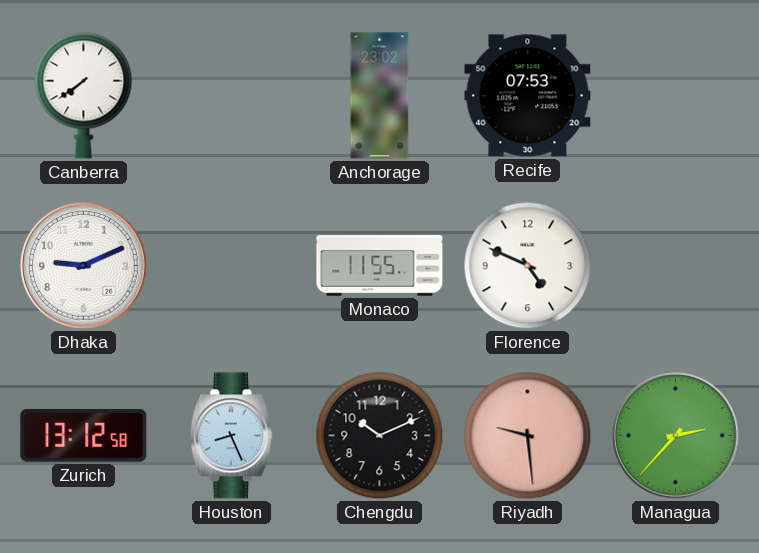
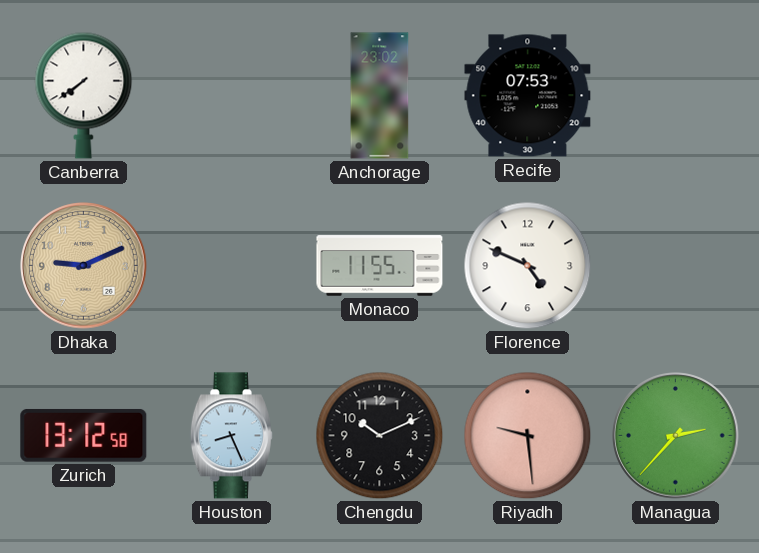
Dhaka dial: white -> champagne (84, 266)
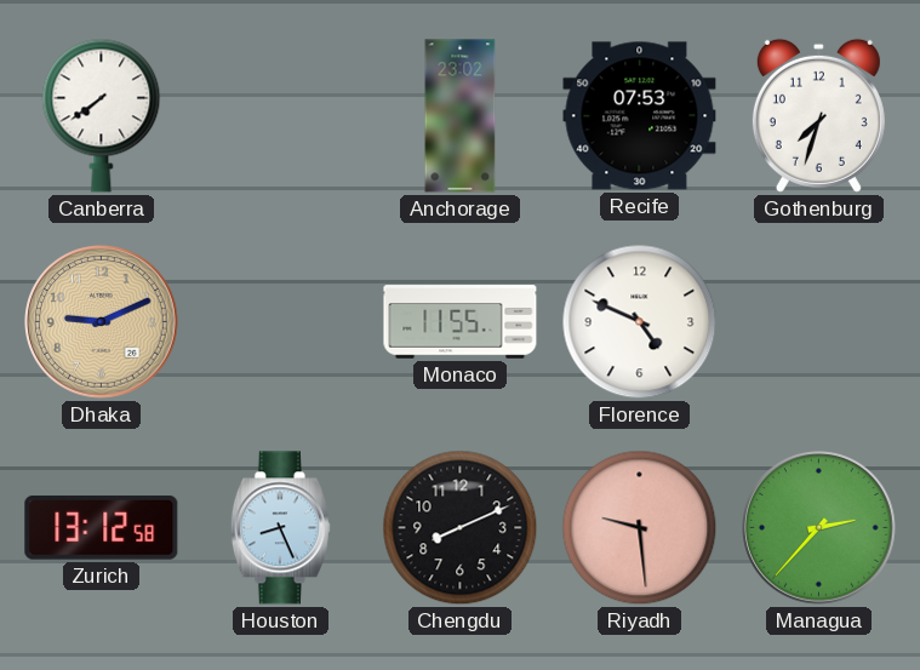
Gothenburg: none -> 7:33 (818, 115)
Chengdu: 10:11 -> 8:11 (461, 528)
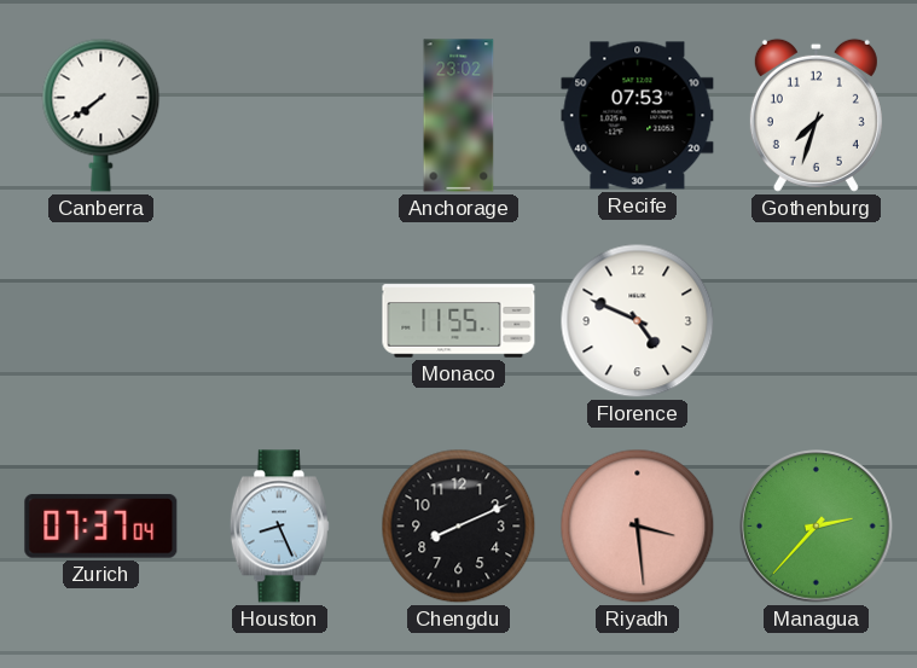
Dhaka: 9:11 -> none (102, 322)
Zurich: 13:12 -> 07:37 (101, 525)
Riyadh: 9:29 -> 3:29 (638, 527)
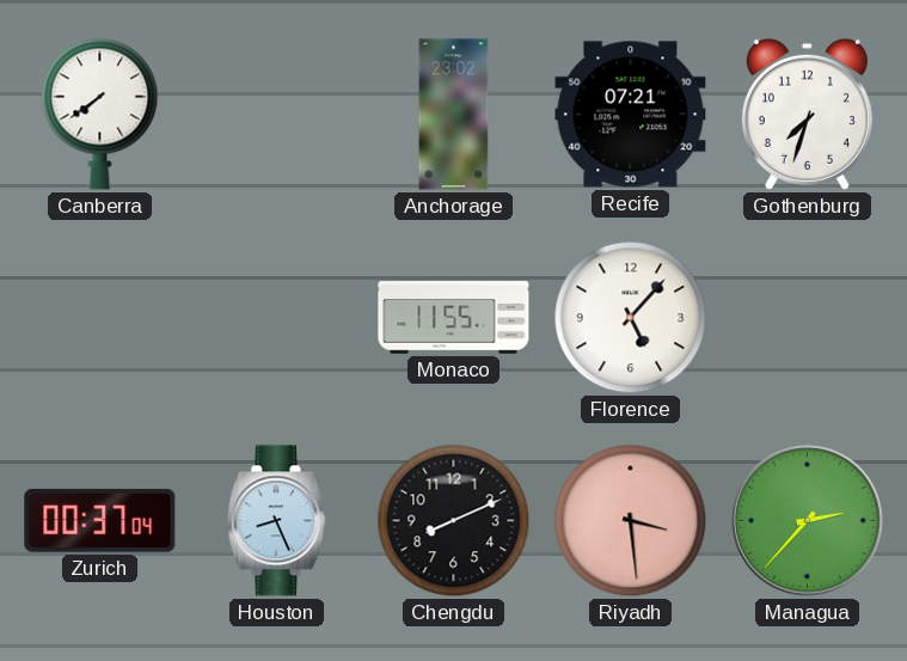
Recife: 07:53 -> 07:21 (631, 115)
Florence: 4:49 -> 5:07 (631, 318)
Zurich: 07:37 -> 00:37 (100, 520)
